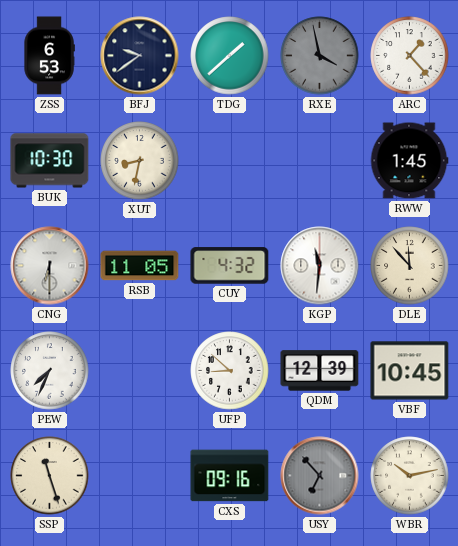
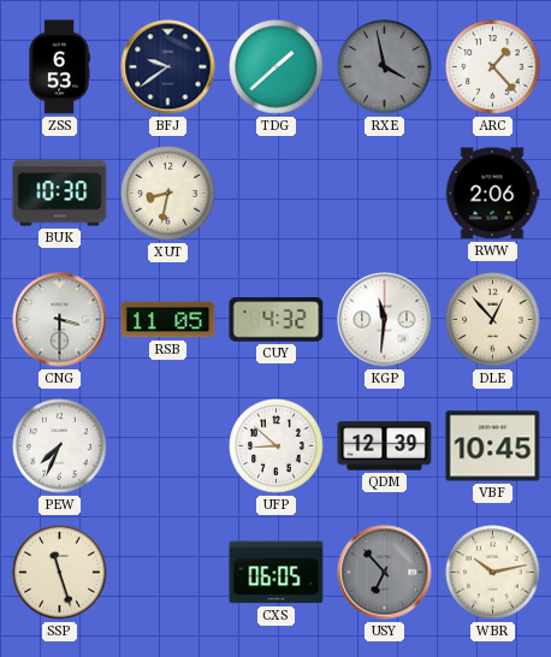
RWW: 1:45 -> 2:06 (492, 194)
CNG: 6:30 -> 3:30 (60, 320)
DLE: 11:53 -> 12:53 (493, 320)
CXS: 09:16 -> 06:05 (277, 573)
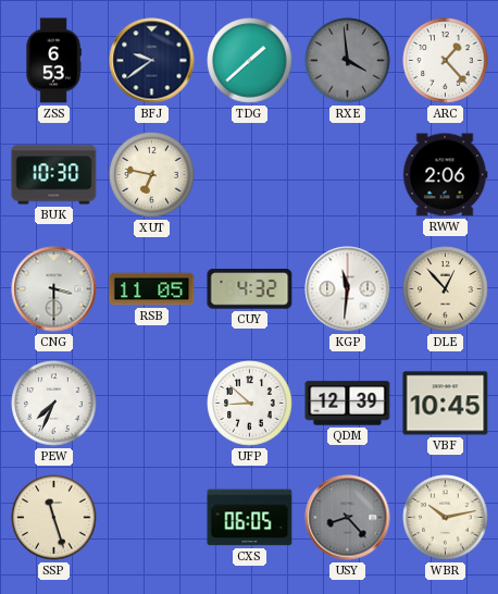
RXE: 3:58 -> 3:59 (348, 61)
XUT: 8:32 -> 6:47 (152, 175)
USY: 6:53 -> 8:23 (348, 518)
